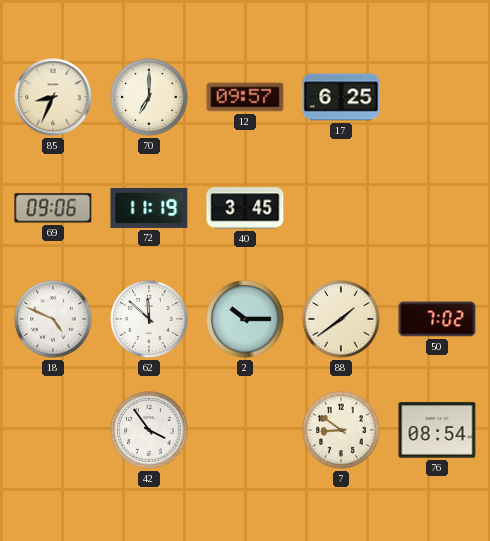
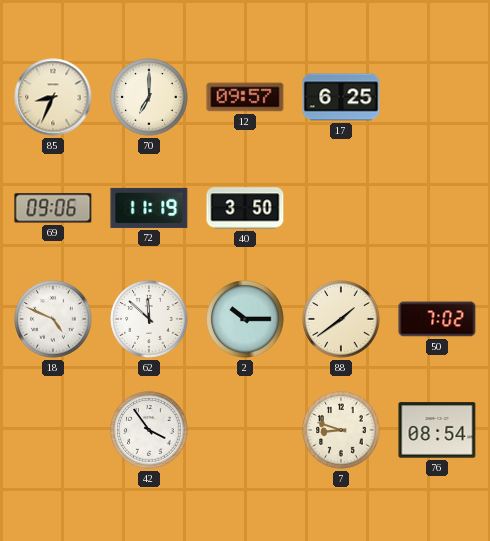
40: 3:45 -> 3:50 (245, 208)
7: 8:51 -> 8:48 (341, 430)
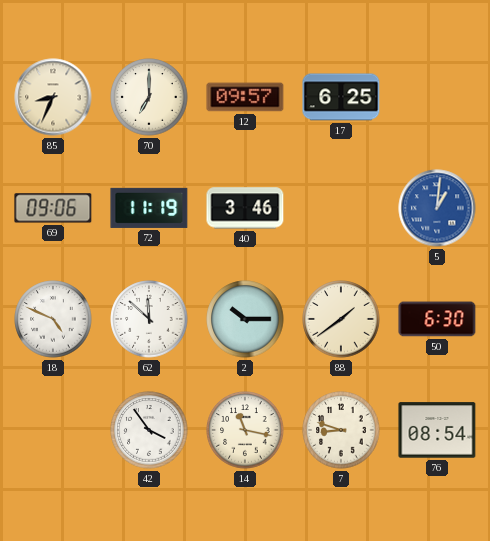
40: 3:50 -> 3:46 (245, 208)
5: none -> 1:01 (437, 208)
50: 7:02 -> 6:30 (437, 319)
14: none -> 11:17 (245, 430)
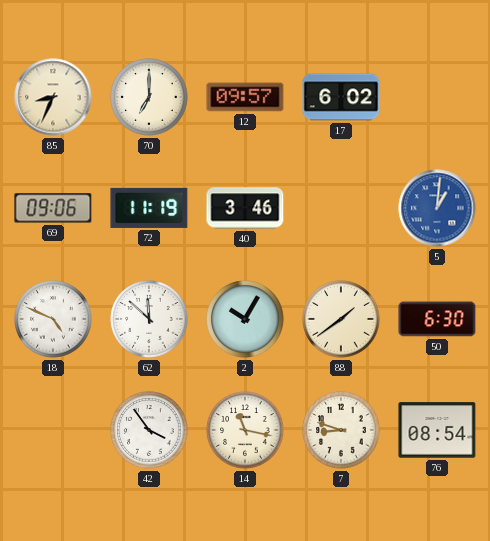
17: 6:25 -> 6:02 (341, 97)
2: 10:15 -> 10:05 (245, 319)
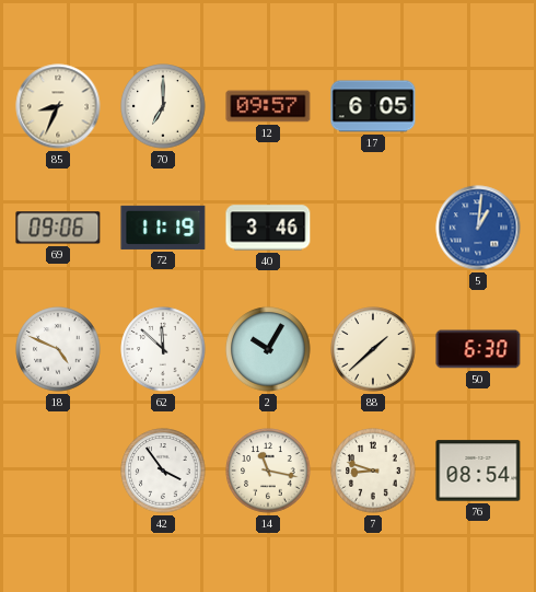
17: 6:02 -> 6:05 (373, 106)
88: 1:39 -> 1:38 (373, 349)
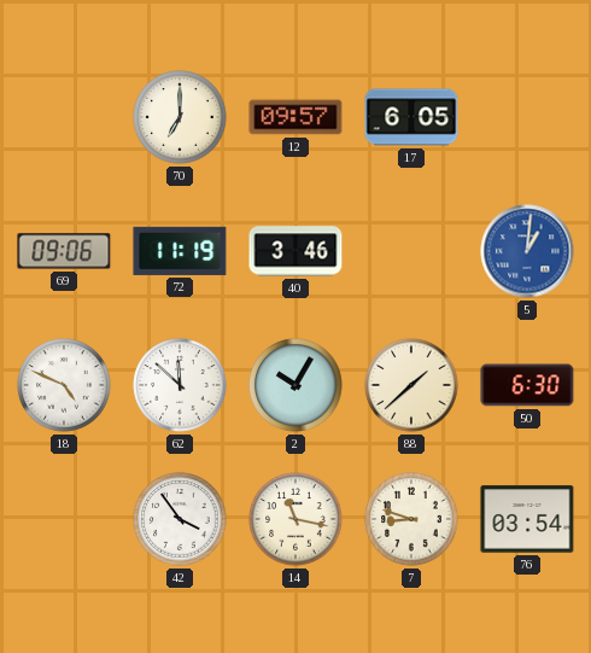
85: 8:34 -> none (58, 106)
76: 08:54 -> 03:54 (527, 519)
